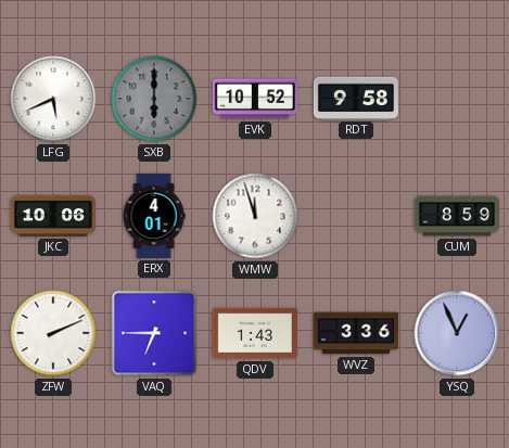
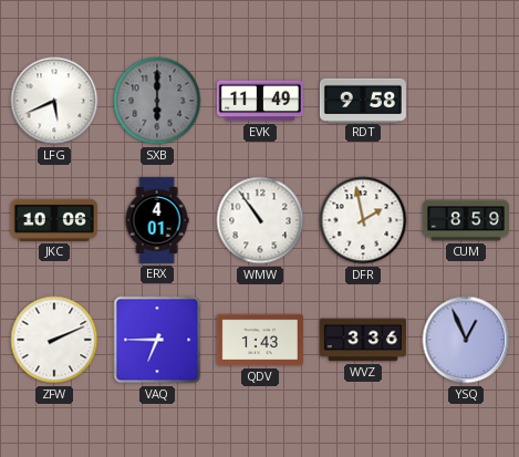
EVK: 10:52 -> 11:49 (260, 101)
WMW: 11:57 -> 10:54 (260, 220)
DFR: none -> 1:58 (363, 220)
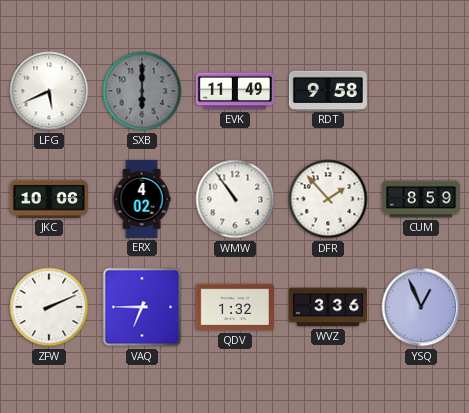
ERX: 4:01 -> 4:02 (142, 199)
DFR: 1:58 -> 1:53 (328, 199)
QDV: 1:43 -> 1:32 (235, 307)
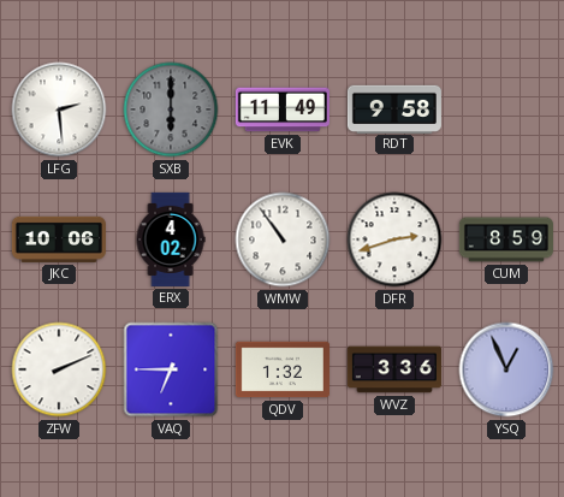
LFG: 5:41 -> 2:29 (59, 110)
DFR: 1:53 -> 2:42 (394, 239)
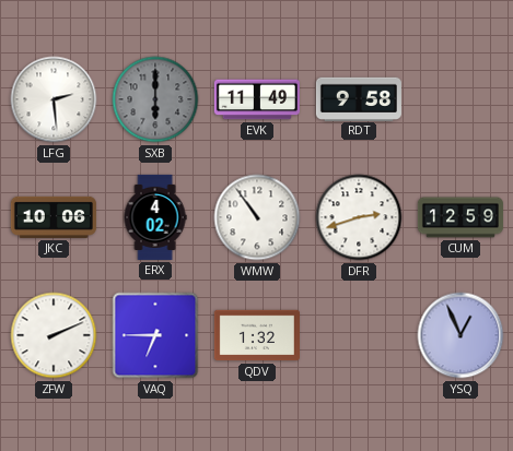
CUM: 8:59 -> 12:59 (460, 217)
WVZ: 3:36 -> none (394, 369)
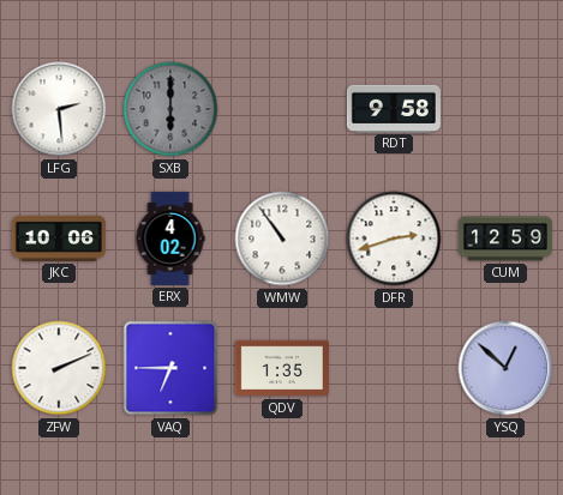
EVK: 11:49 -> none (257, 99)
QDV: 1:32 -> 1:35 (282, 368)
YSQ: 12:56 -> 12:52 (505, 368)
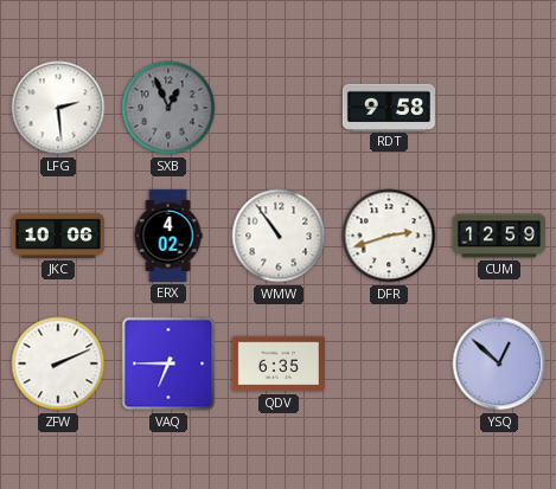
SXB: 6:00 -> 12:56 (168, 108)
QDV: 1:35 -> 6:35 (279, 363)
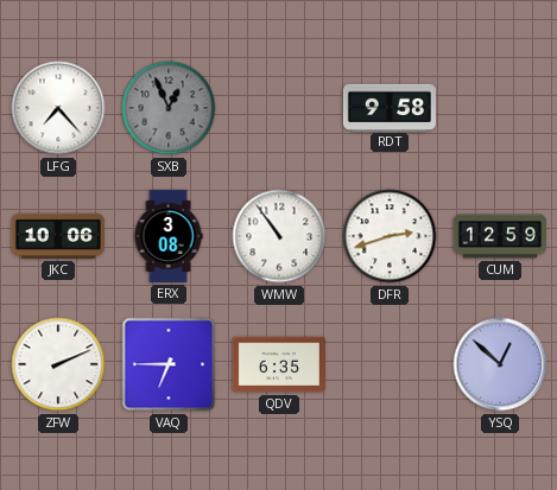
LFG: 2:29 -> 7:23 (58, 108)
ERX: 4:02 -> 3:08 (169, 236)
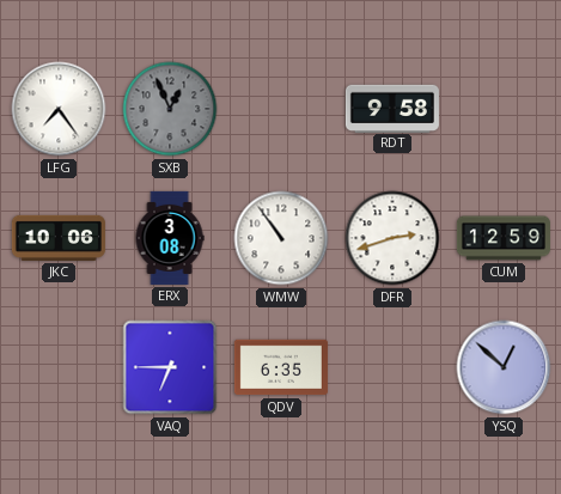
LFG: 7:23 -> 7:24 (59, 109)
ZFW: 2:11 -> none (58, 364)
